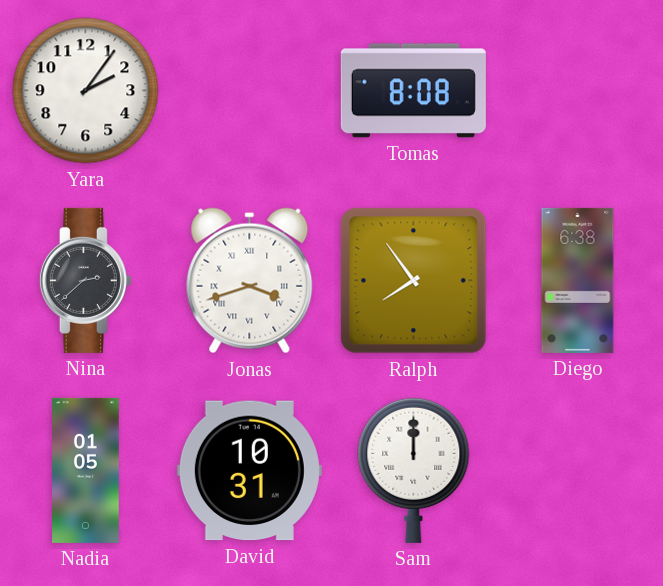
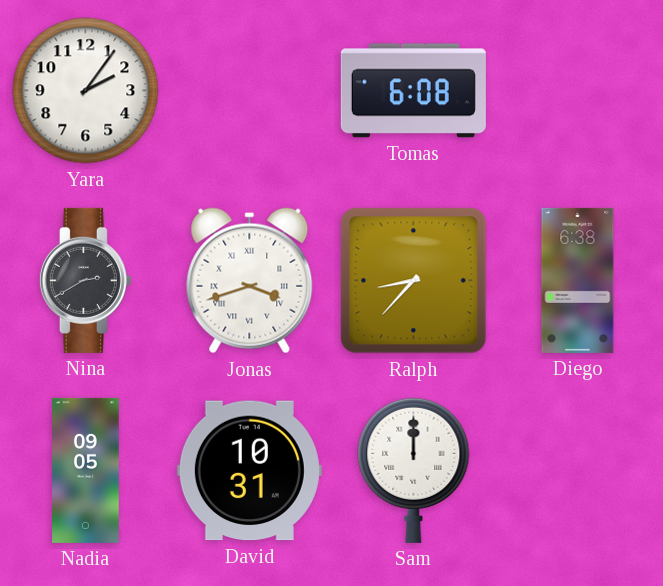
Tomas: 8:08 -> 6:08 (413, 91)
Nina: 2:38 -> 2:40 (85, 280)
Ralph: 7:54 -> 8:37 (414, 281)
Nadia: 01:05 -> 09:05 (86, 470)
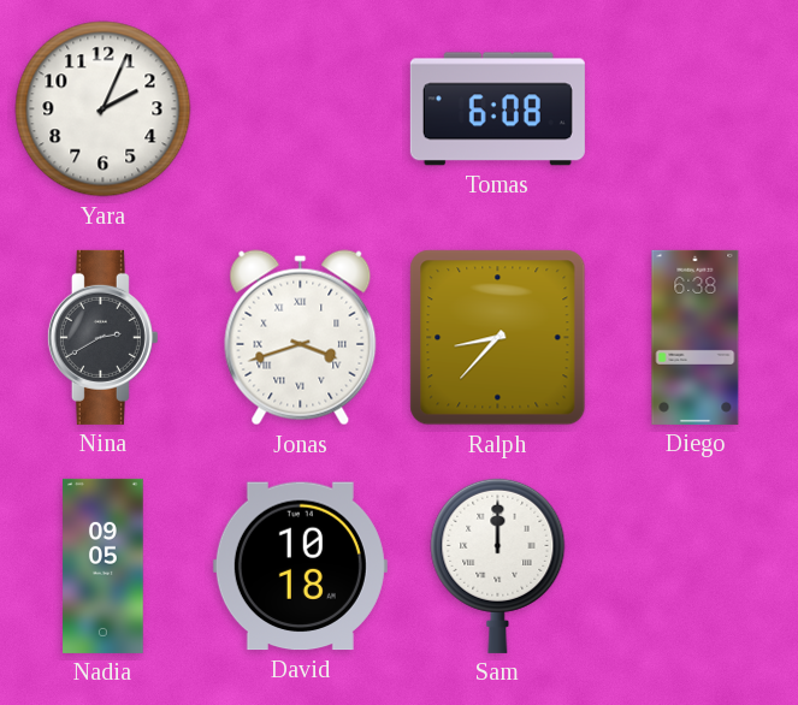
Yara: 2:06 -> 2:04 (104, 109)
David: 10:31 -> 10:18 (300, 567)
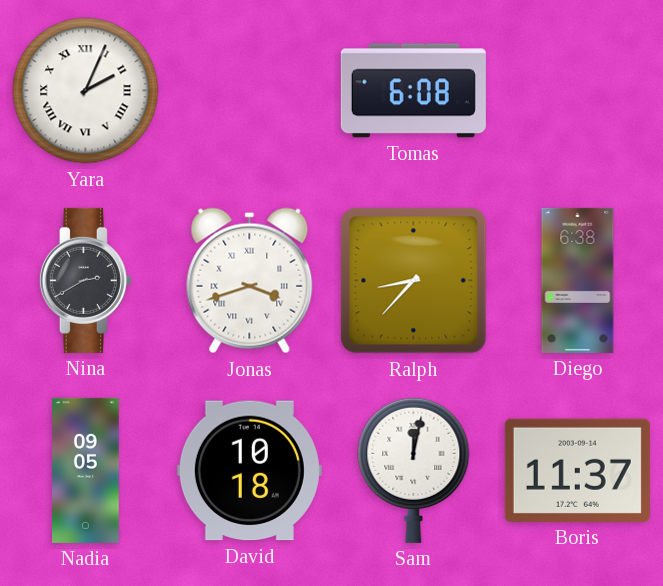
Yara numerals: Arabic -> Roman (86, 91)
Sam: 12:00 -> 12:02 (414, 470)
Boris: none -> 11:37 (577, 470)
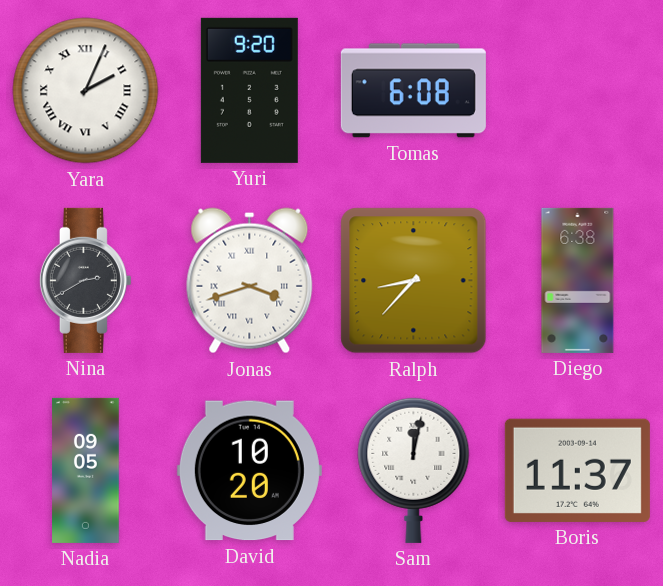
Yuri: none -> 9:20 (249, 90)
David: 10:18 -> 10:20 (249, 471)
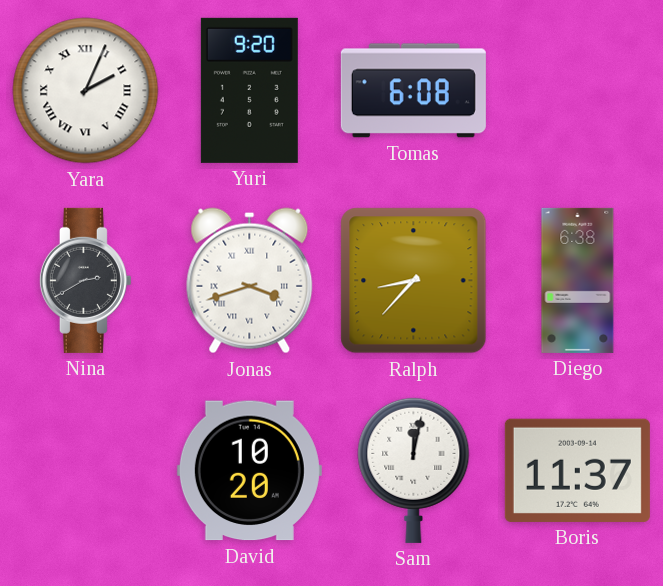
Nadia: 09:05 -> none (86, 470)
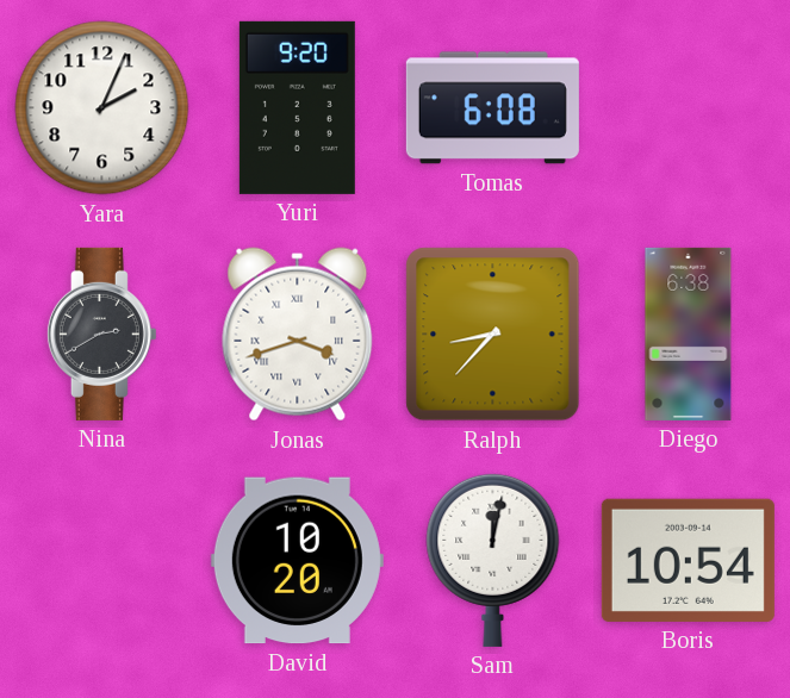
Yara numerals: Roman -> Arabic (102, 108)
Boris: 11:37 -> 10:54 (688, 560)
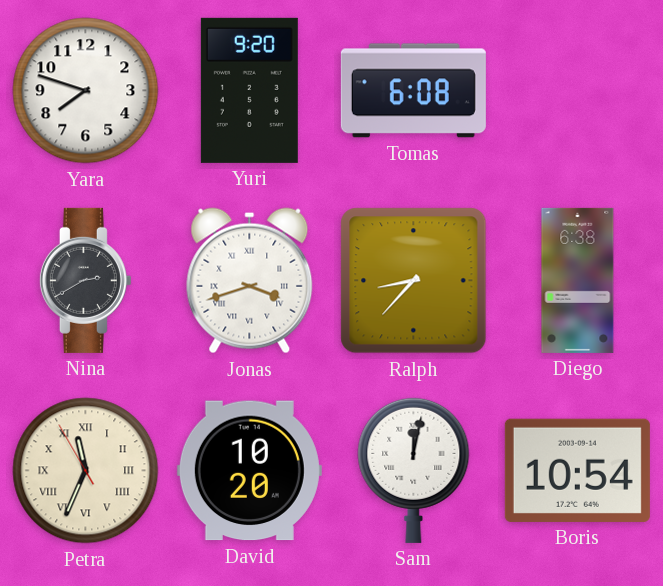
Yara: 2:04 -> 7:48 (86, 91)
Petra: none -> 11:33 (86, 471)
